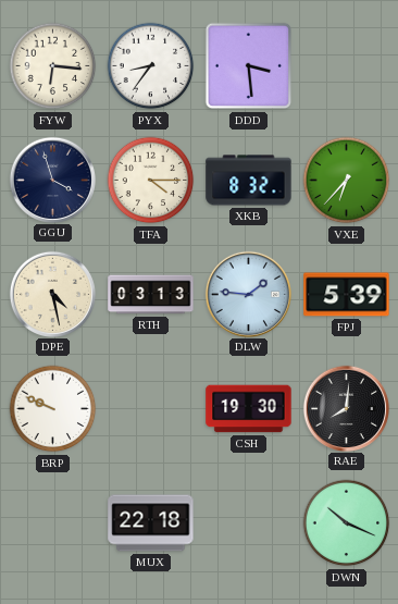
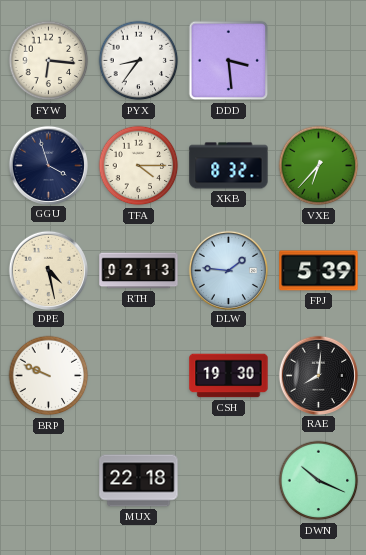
RTH: 03:13 -> 02:13 (139, 271)
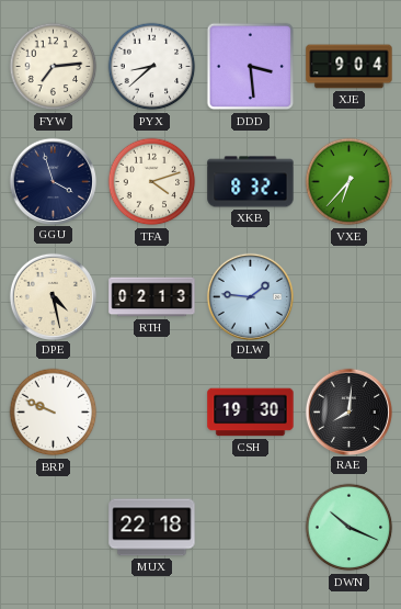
FYW: 6:16 -> 7:14 (54, 67)
PYX: 8:36 -> 8:38 (152, 67)
XJE: none -> 9:04 (350, 67)
TFA: 4:15 -> 4:12 (152, 182)
FPJ: 5:39 -> none (319, 271)
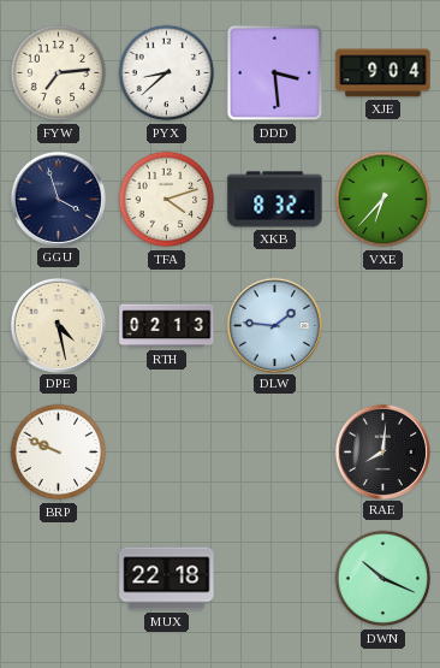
CSH: 19:30 -> none (251, 413)
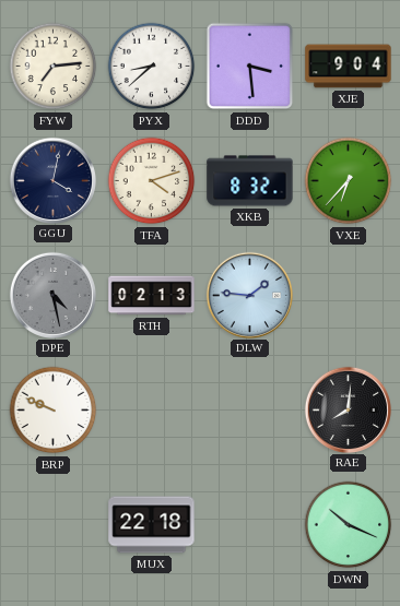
GGU: 3:57 -> 4:02 (52, 180)
DPE dial: cream -> grey (52, 295)
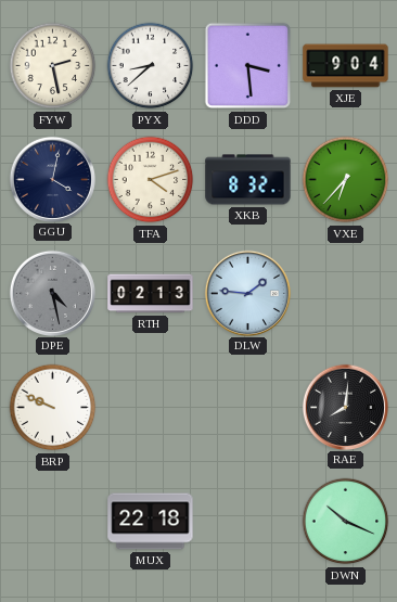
FYW: 7:14 -> 2:28 (53, 66)
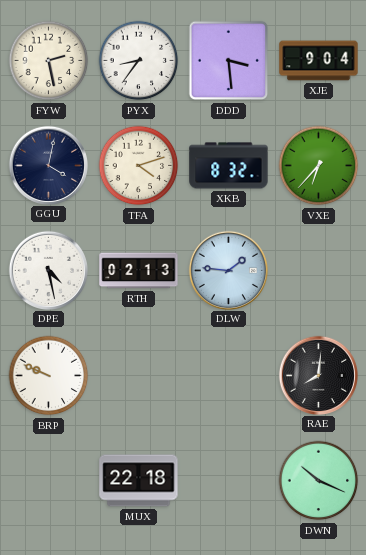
PYX: 8:38 -> 8:36 (139, 61)
DPE dial: grey -> white (48, 270)
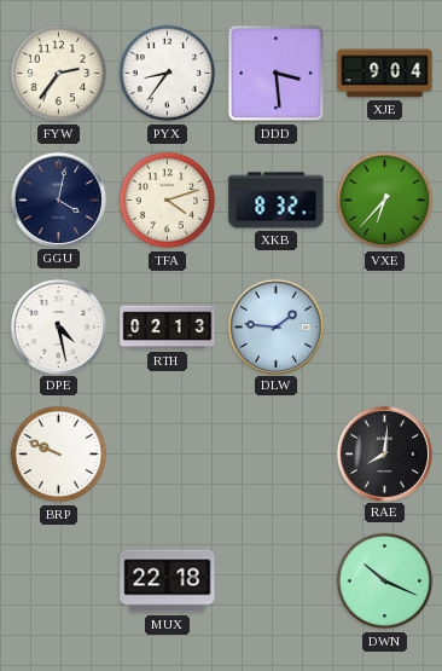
FYW: 2:28 -> 2:36 (59, 74)
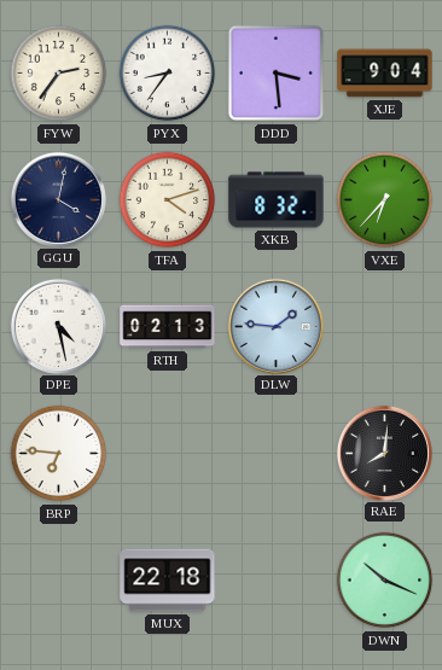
BRP: 9:49 -> 6:46 (59, 454)
